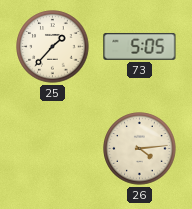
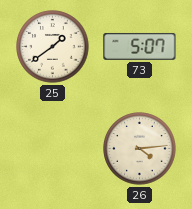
25: 1:37 -> 1:39 (53, 47)
73: 5:05 -> 5:07 (140, 46)
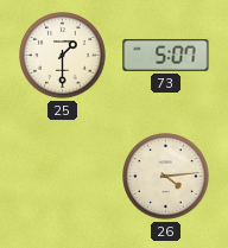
25: 1:39 -> 1:30 (63, 56)
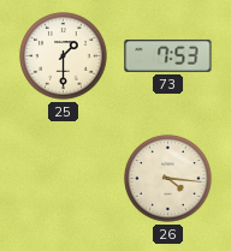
73: 5:07 -> 7:53 (168, 55)
26: 4:14 -> 4:16 (168, 179)
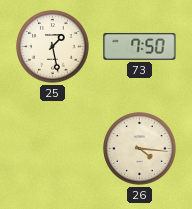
25: 1:30 -> 1:28 (53, 47)
73: 7:53 -> 7:50 (140, 46)
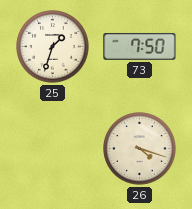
25: 1:28 -> 1:33 (53, 47)
26: 4:16 -> 4:18 (140, 149)
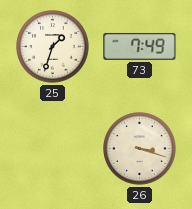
73: 7:50 -> 7:49 (140, 46)
26: 4:18 -> 3:18 (140, 149)
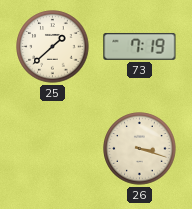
25: 1:33 -> 1:38 (53, 47)
73: 7:49 -> 7:19 (140, 46)
